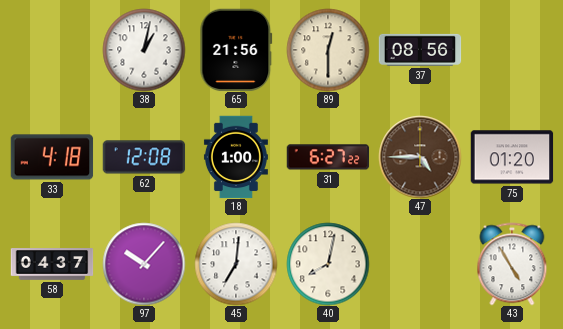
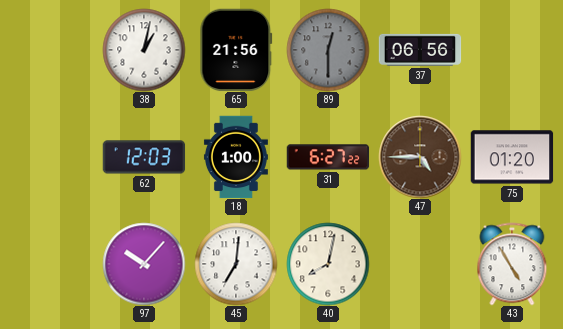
89 dial: cream -> grey (328, 50)
37: 08:56 -> 06:56 (420, 50)
33: 4:18 -> none (52, 157)
62: 12:08 -> 12:03 (144, 157)
58: 04:37 -> none (52, 264)
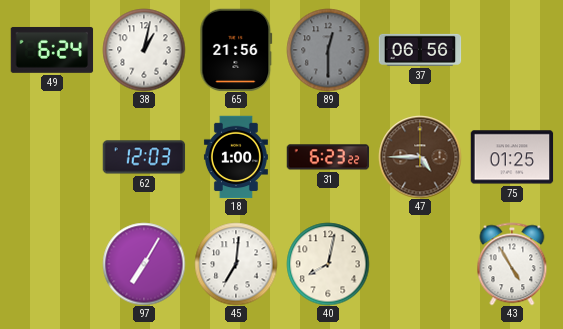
49: none -> 6:24 (52, 50)
31: 6:27 -> 6:23 (328, 157)
75: 01:20 -> 01:25 (512, 157)
97: 10:07 -> 7:05 (144, 264)
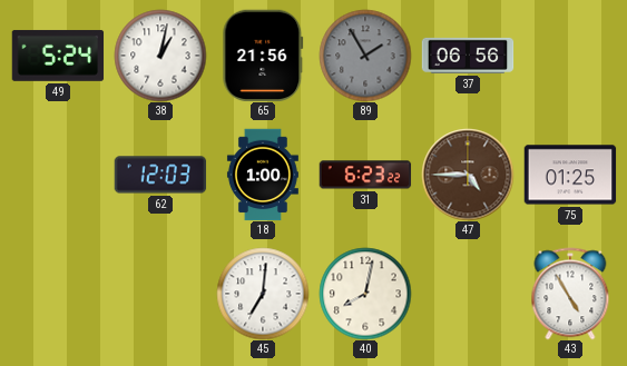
49: 6:24 -> 5:24 (58, 56)
89: 12:30 -> 1:55 (365, 56)
97: 7:05 -> none (144, 264)
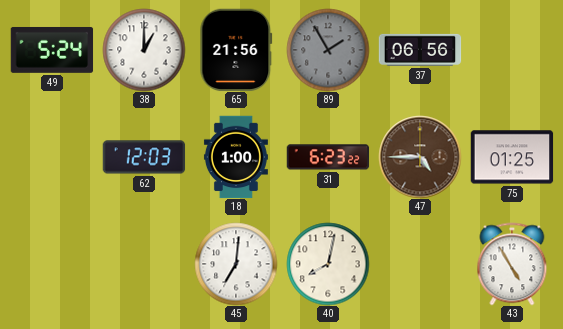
38: 1:02 -> 1:00 (144, 50)
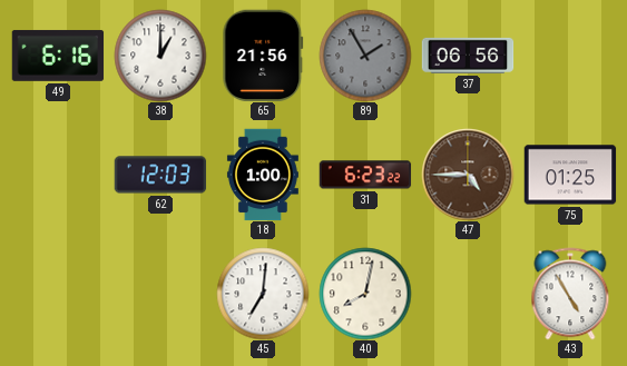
49: 5:24 -> 6:16 (58, 56)
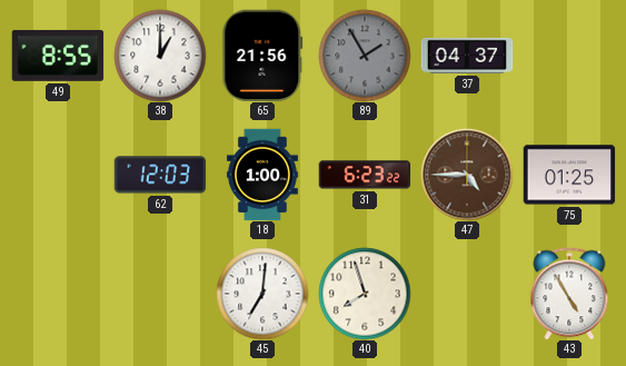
49: 6:16 -> 8:55 (58, 56)
37: 06:56 -> 04:37 (467, 56)
40: 8:02 -> 7:57 (365, 294)
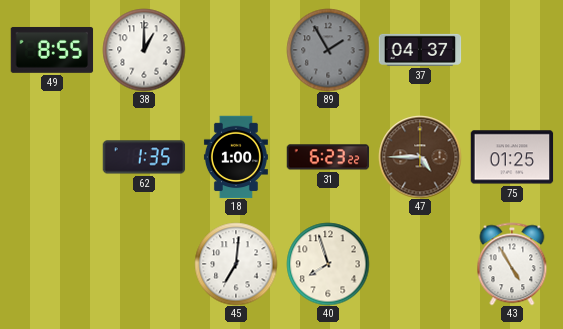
65: 21:56 -> none (262, 56)
62: 12:03 -> 1:35 (144, 157)
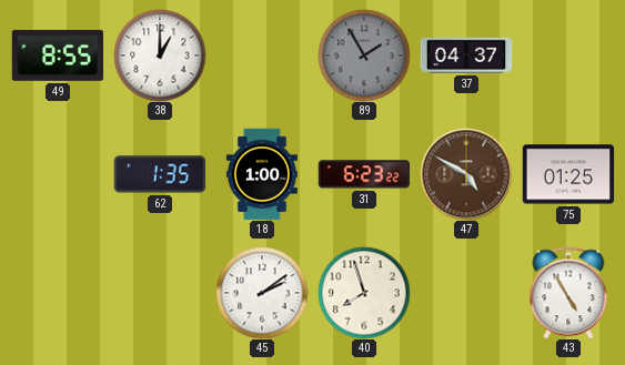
47: 4:45 -> 4:50 (466, 174)
45: 7:01 -> 2:09 (262, 293)
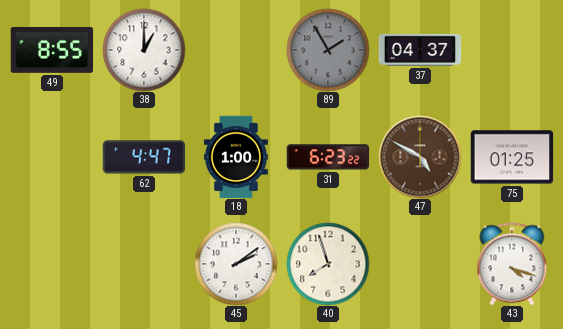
62: 1:35 -> 4:47 (144, 157)
43: 4:55 -> 4:18 (512, 264)
